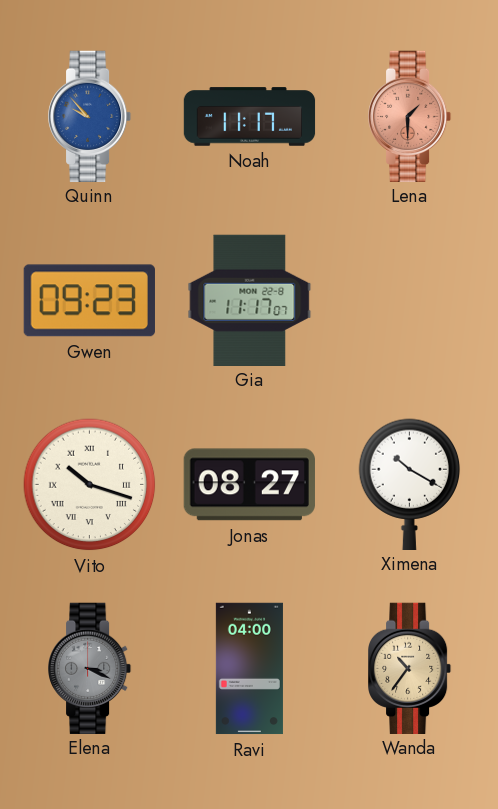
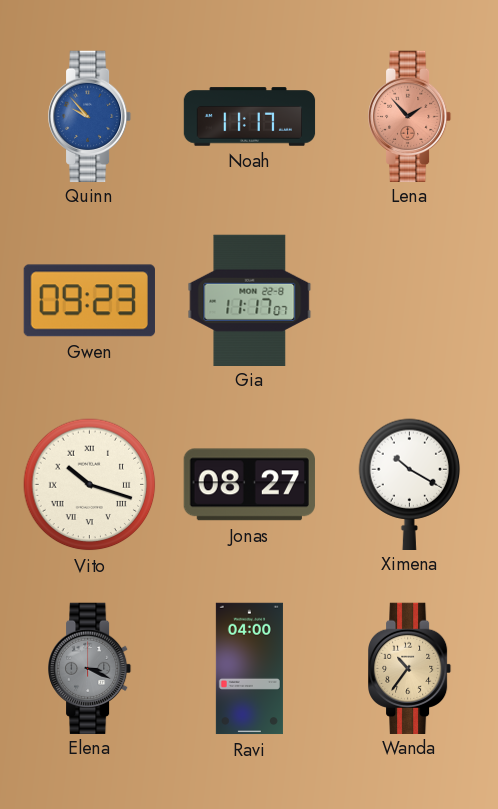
Lena: 1:30 -> 1:53 (411, 116)
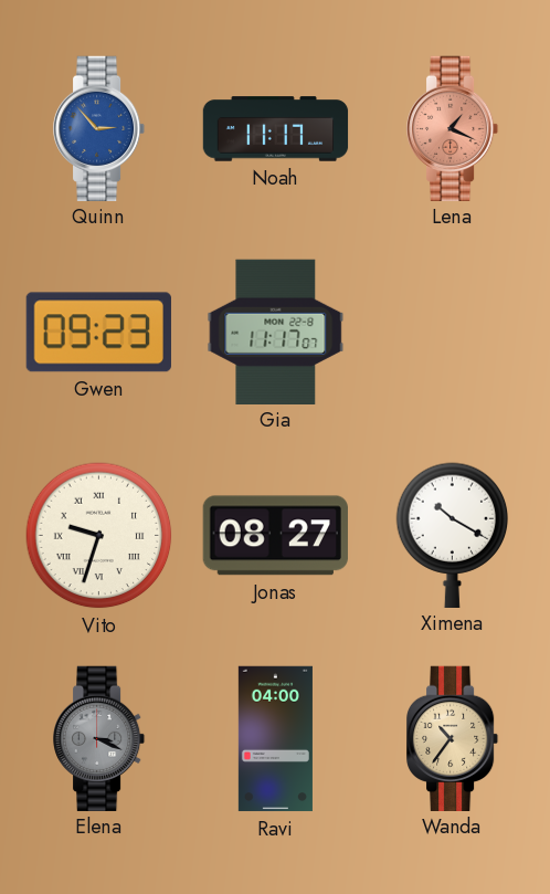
Quinn: 9:53 -> 2:53 (101, 128)
Lena: 1:53 -> 1:19 (454, 128)
Vito: 10:18 -> 9:33 (99, 536)
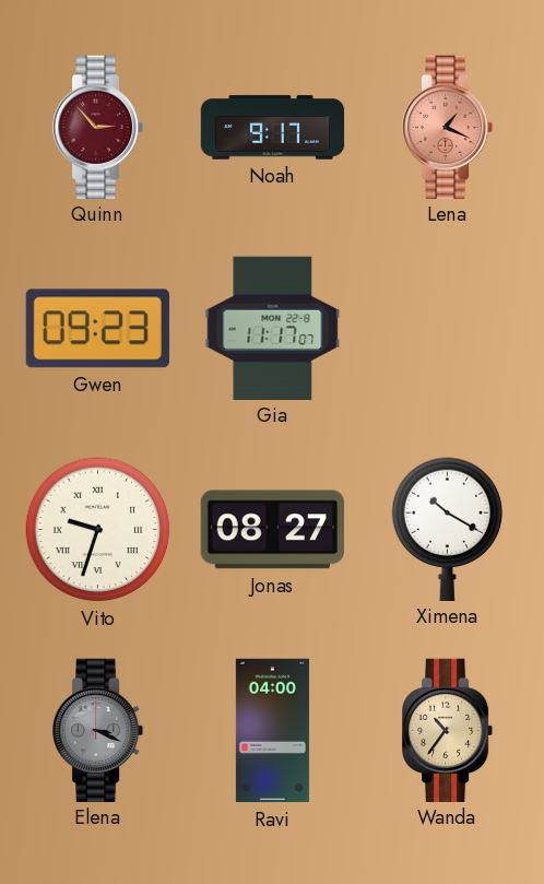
Quinn dial: blue -> burgundy (99, 127)
Noah: 11:17 -> 9:17 (273, 128)
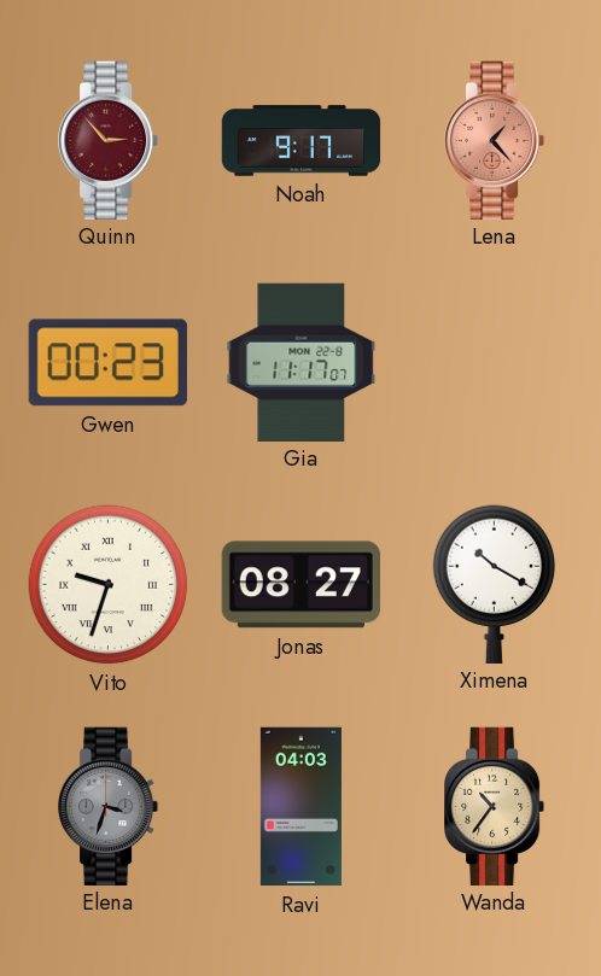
Lena: 1:19 -> 1:23 (496, 140)
Gwen: 09:23 -> 00:23 (107, 363)
Elena: 3:19 -> 3:33 (110, 806)
Ravi: 04:00 -> 04:03 (300, 807)
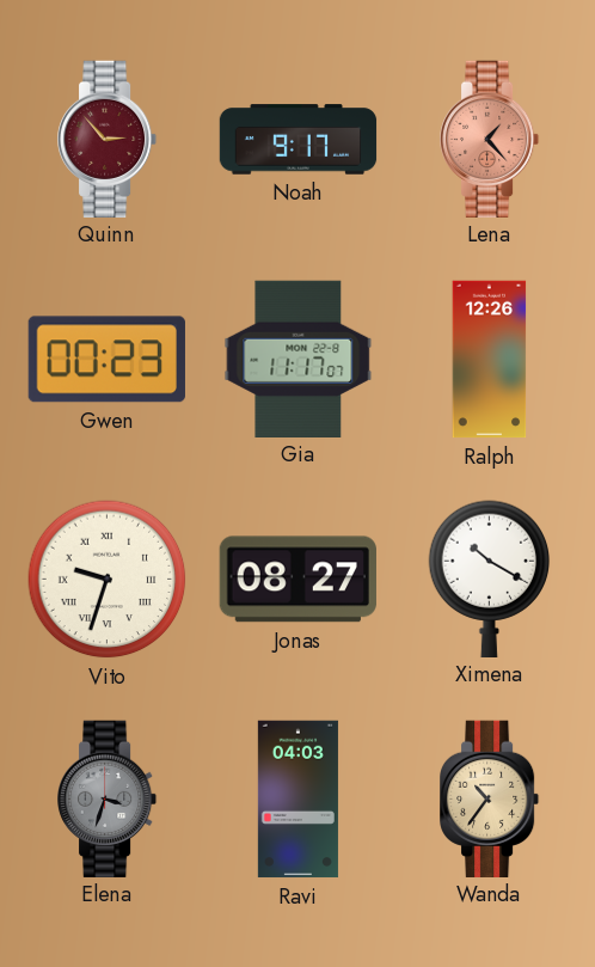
Ralph: none -> 12:26 (490, 360)
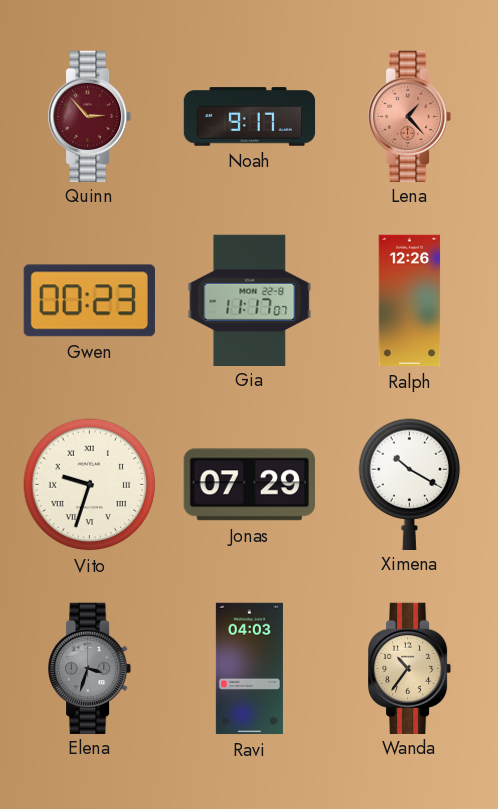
Jonas: 08:27 -> 07:29 (249, 485)
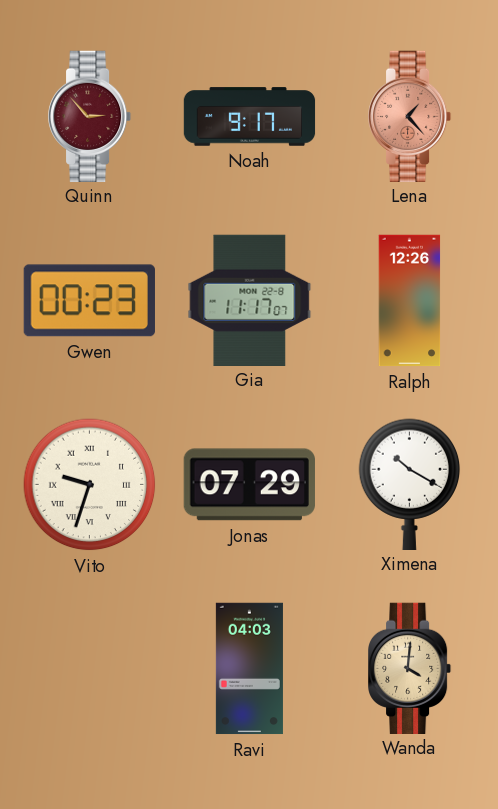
Elena: 3:33 -> none (91, 668)
Wanda: 10:36 -> 4:01 (411, 668)
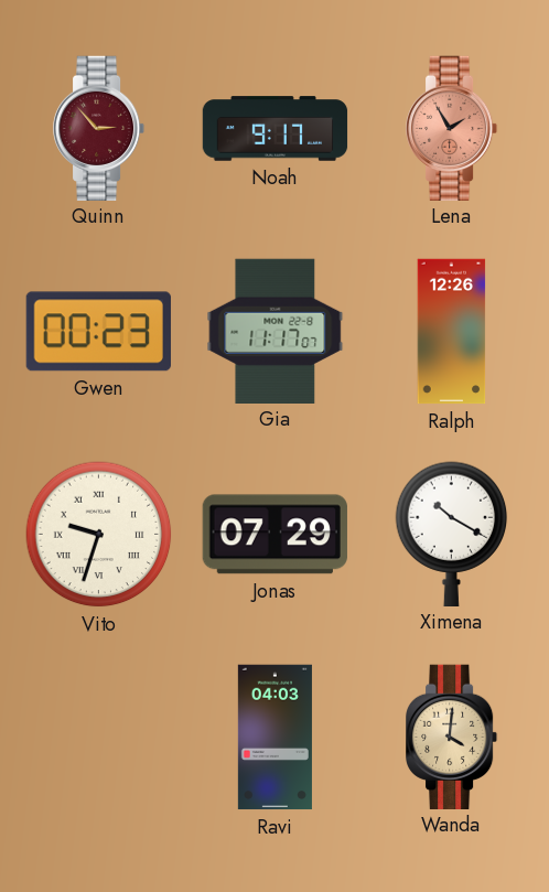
Lena: 1:23 -> 1:55 (453, 128)
